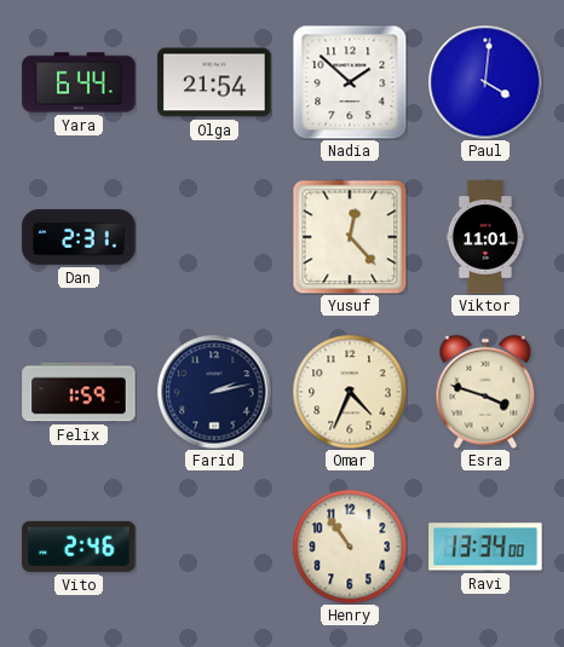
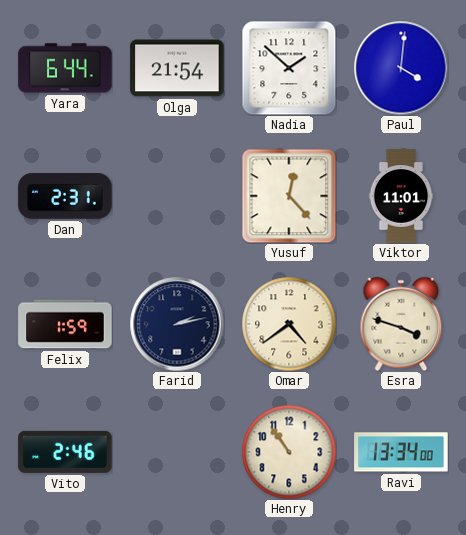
Omar: 4:34 -> 4:39 (289, 324)
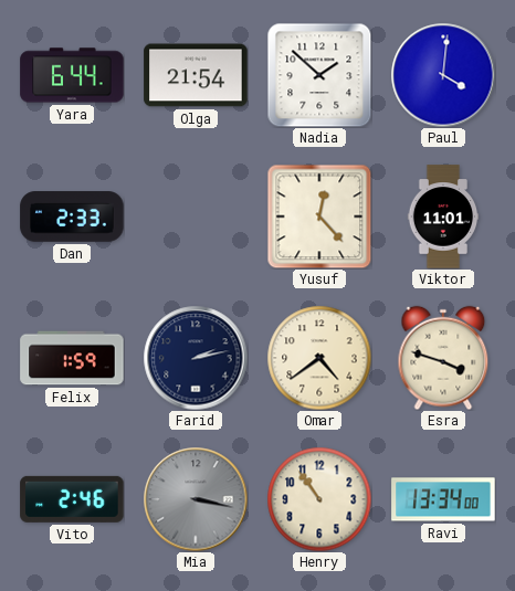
Dan: 2:31 -> 2:33 (72, 217)
Mia: none -> 3:17 (196, 499)
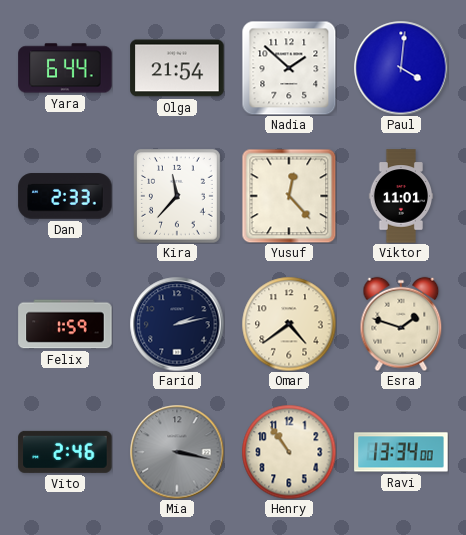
Kira: none -> 11:37 (178, 197)
Esra: 3:48 -> 1:48 (401, 324)
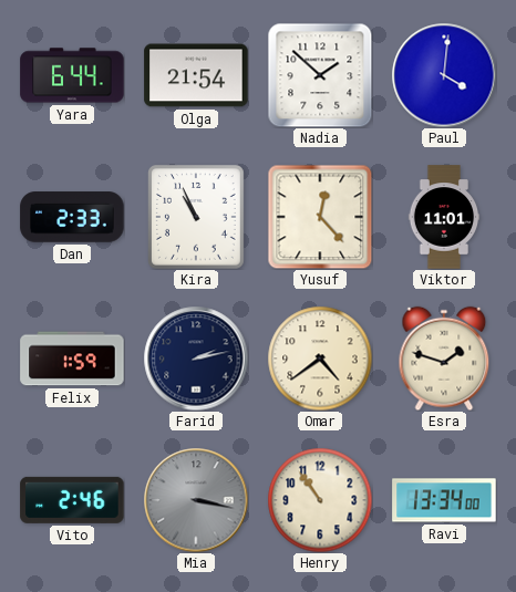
Kira: 11:37 -> 10:56 (197, 218)
